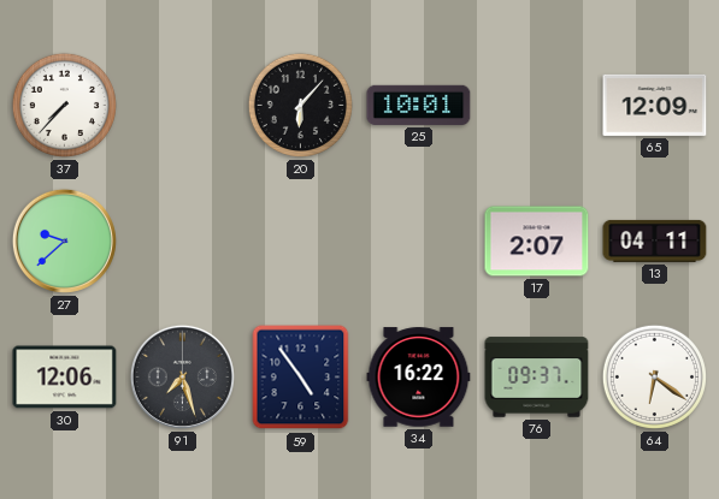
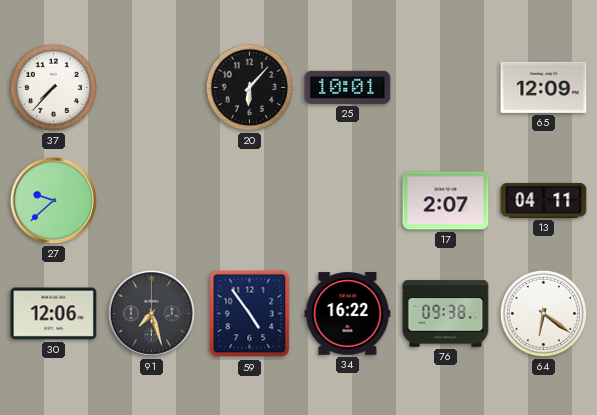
76: 09:37 -> 09:38 (446, 314)
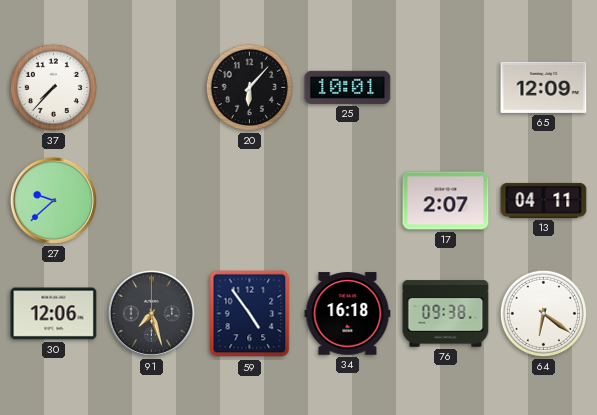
34: 16:22 -> 16:18 (348, 314)
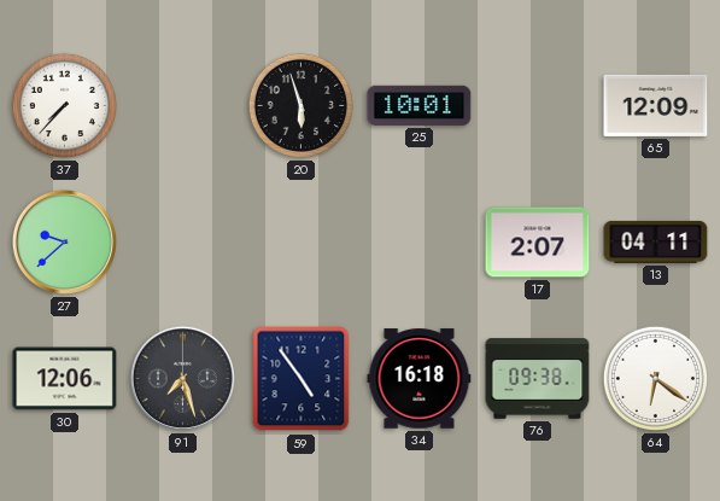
20: 6:07 -> 5:57 (300, 105)
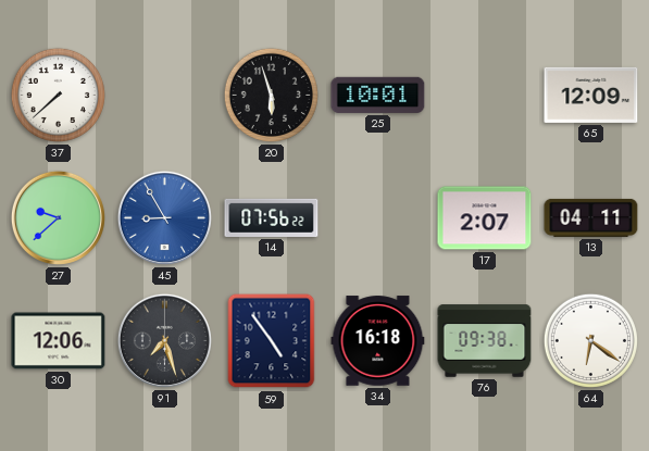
37: 7:37 -> 7:38 (58, 95)
45: none -> 8:55 (164, 217)
14: none -> 07:56 (272, 217)
